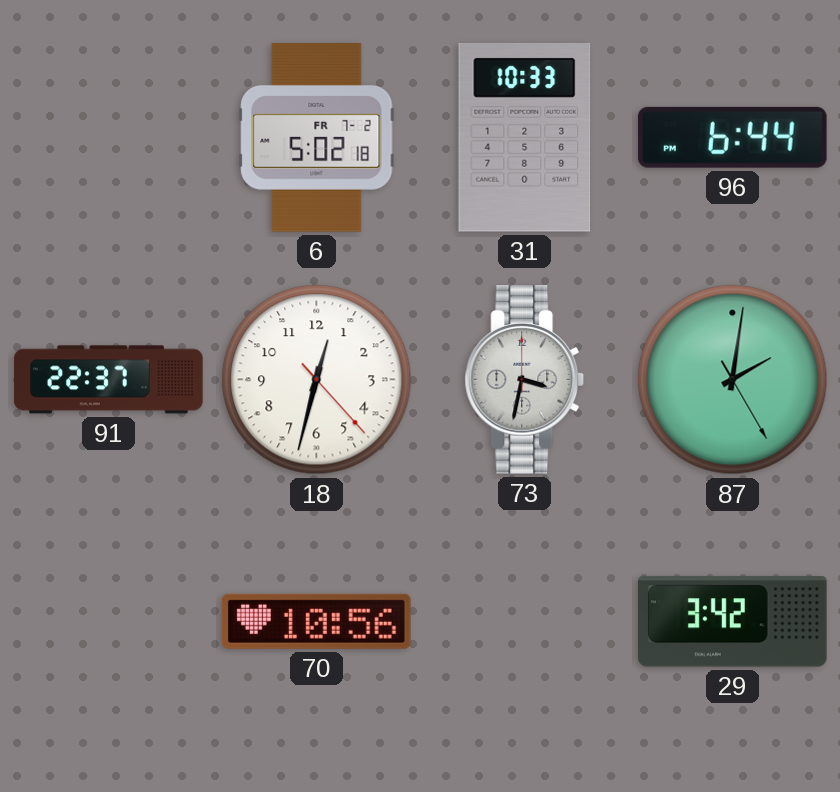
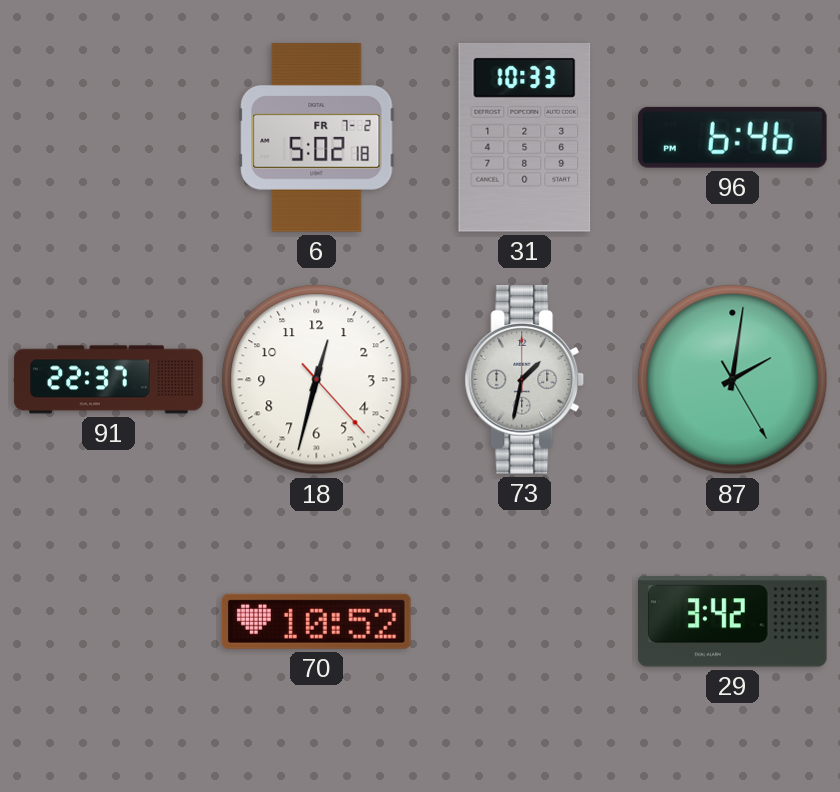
96: 6:44 -> 6:46 (732, 137)
73: 3:32 -> 1:32 (525, 380)
70: 10:56 -> 10:52 (316, 621)
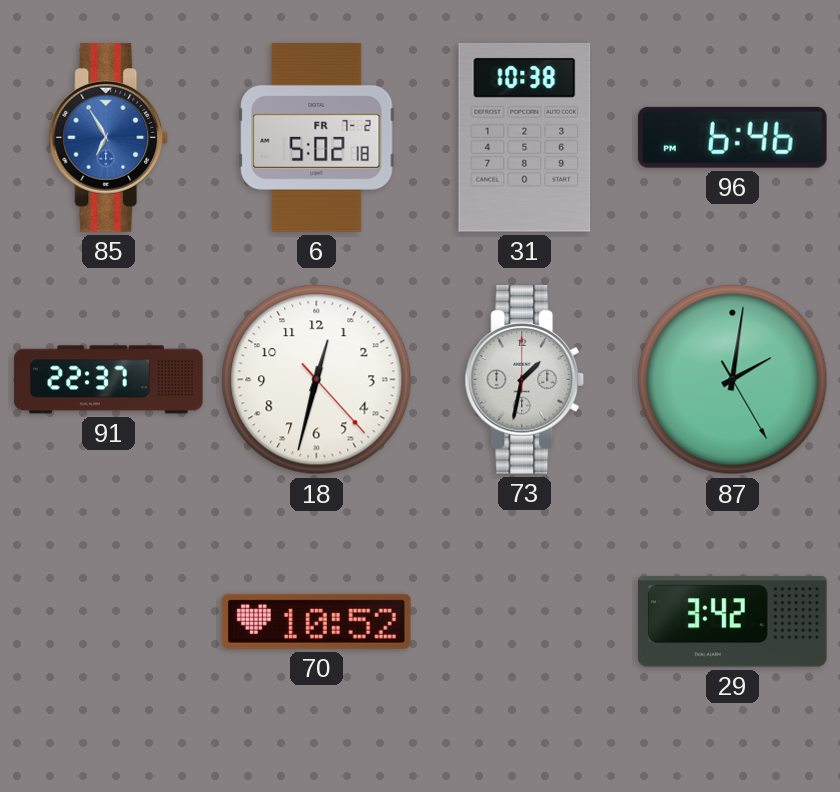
85: none -> 6:55 (109, 138)
31: 10:33 -> 10:38 (525, 138)
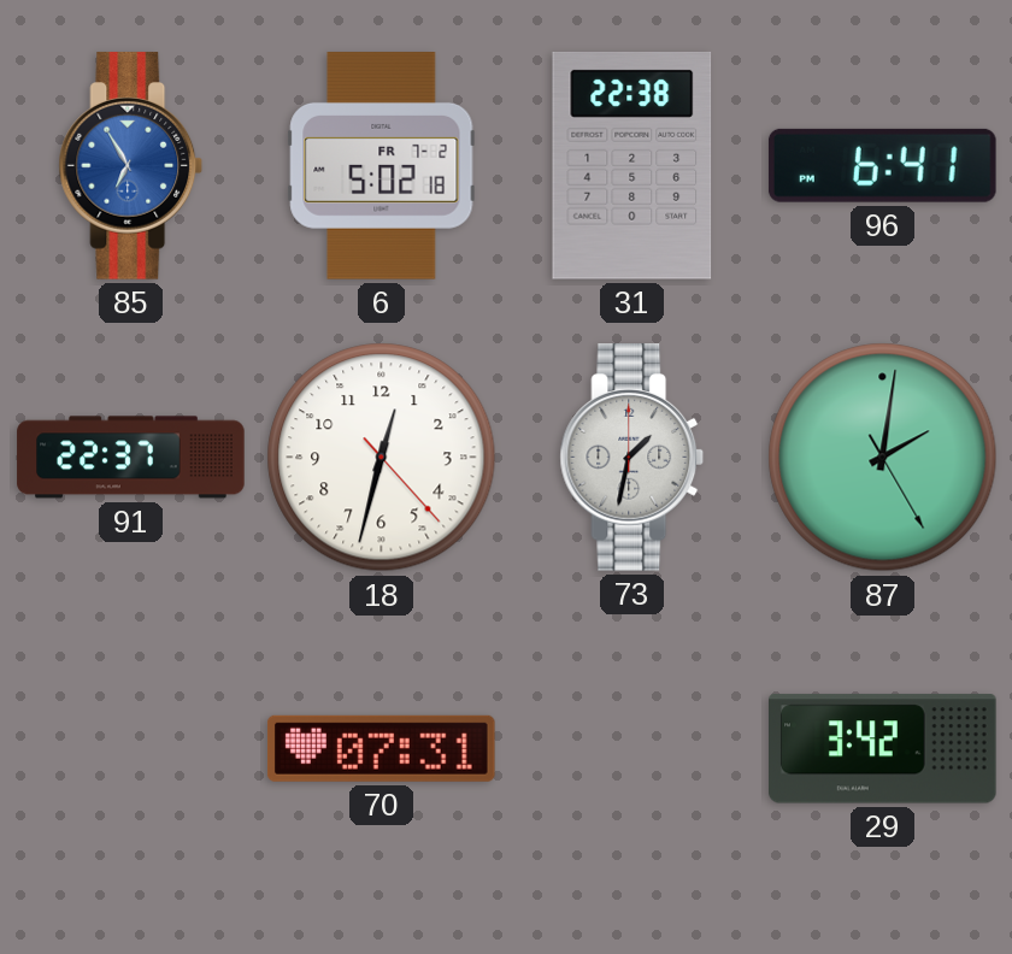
31: 10:38 -> 22:38 (632, 166)
96: 6:46 -> 6:41 (882, 165)
70: 10:52 -> 07:31 (381, 748)
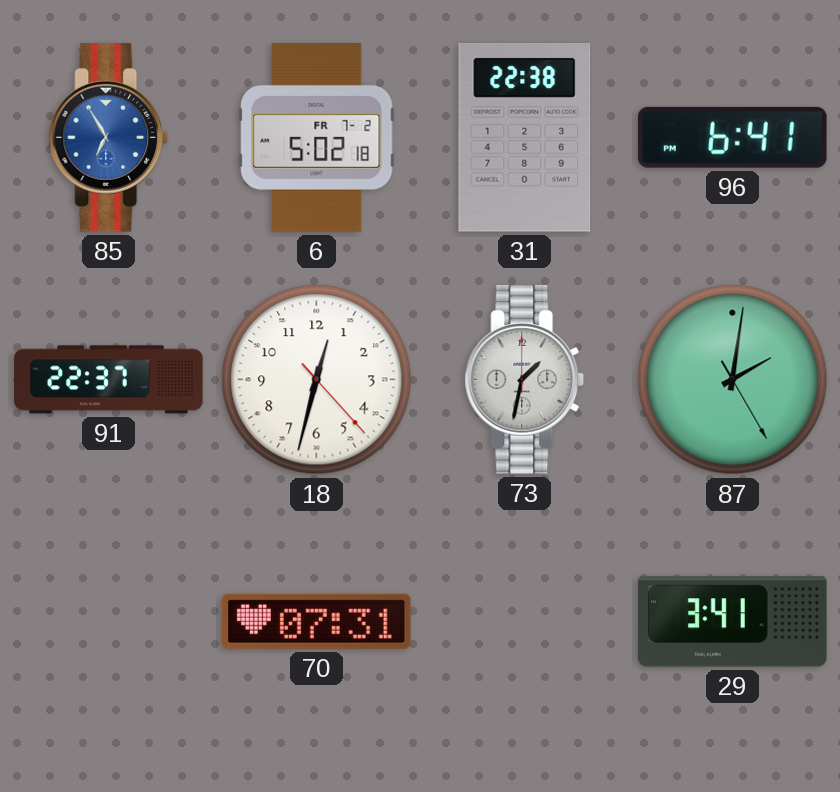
29: 3:42 -> 3:41 (733, 622)
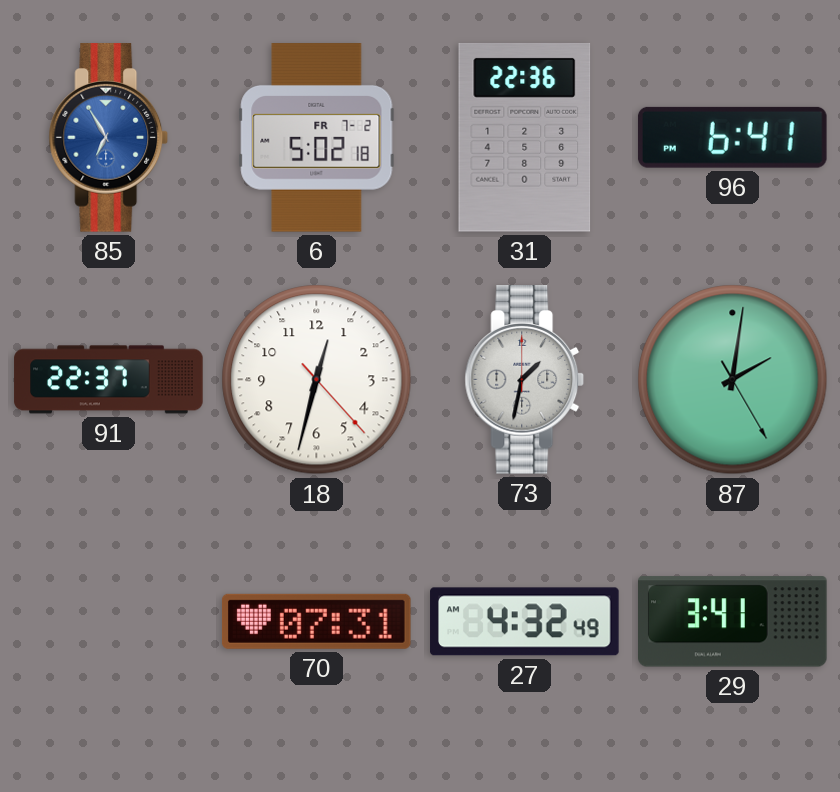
31: 22:38 -> 22:36 (525, 138)
27: none -> 4:32 (525, 622)
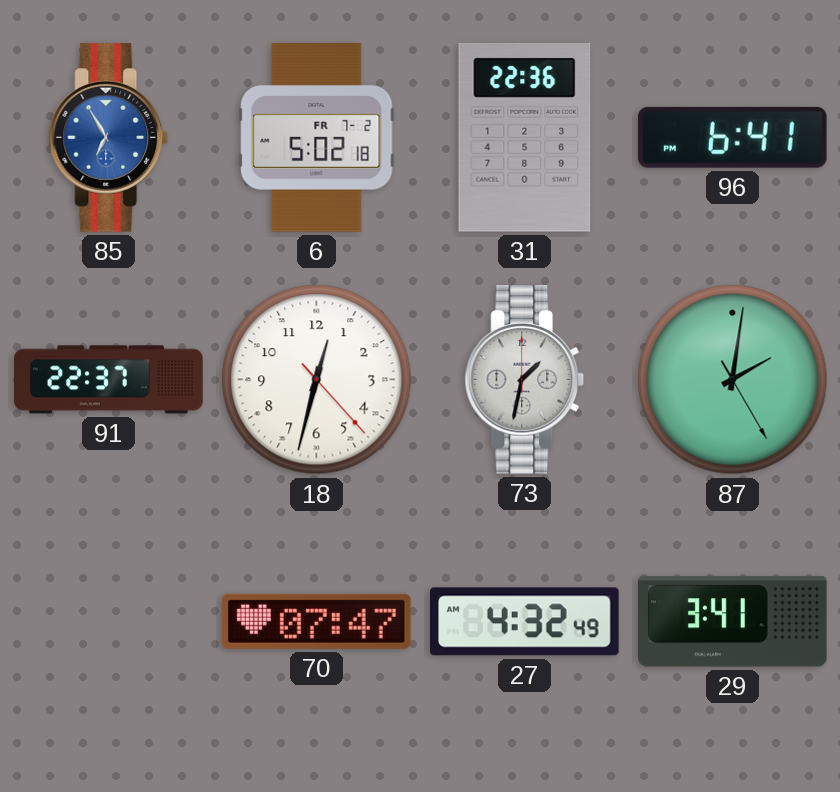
70: 07:31 -> 07:47 (316, 621)
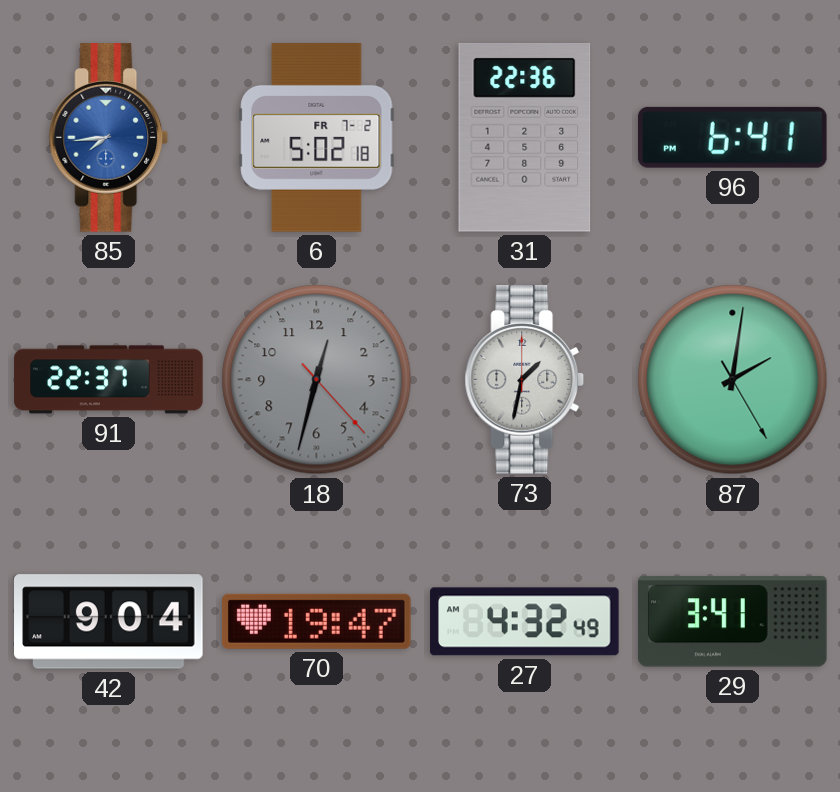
85: 6:55 -> 7:44 (109, 138)
18 dial: white -> grey (317, 380)
42: none -> 9:04 (109, 622)
70: 07:47 -> 19:47 (316, 621)
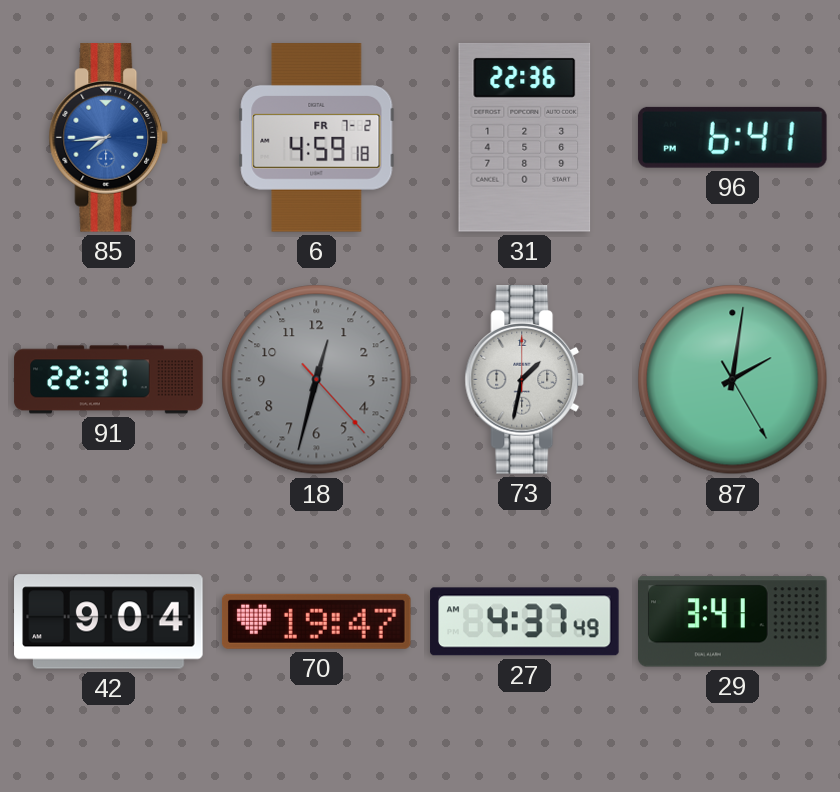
6: 5:02 -> 4:59 (317, 138)
27: 4:32 -> 4:37 (525, 622)
